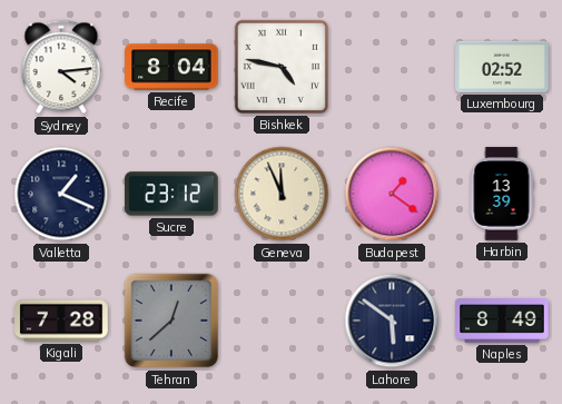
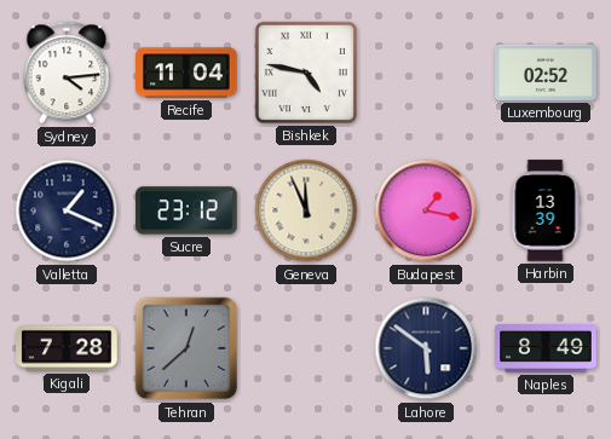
Recife: 8:04 -> 11:04 (186, 73)
Budapest: 1:21 -> 1:17 (426, 210)
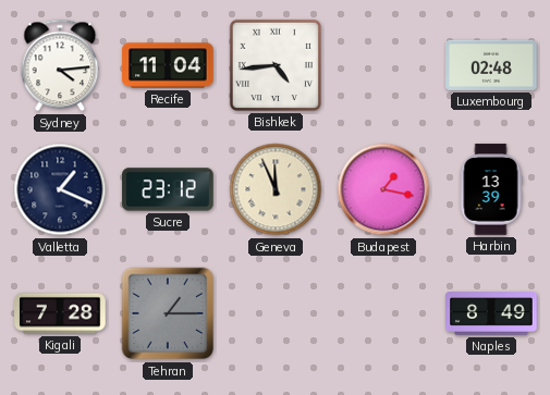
Bishkek: 4:47 -> 4:44 (276, 65)
Luxembourg: 02:52 -> 02:48 (491, 65)
Tehran: 12:38 -> 1:15 (168, 313)
Lahore: 5:51 -> none (426, 348)
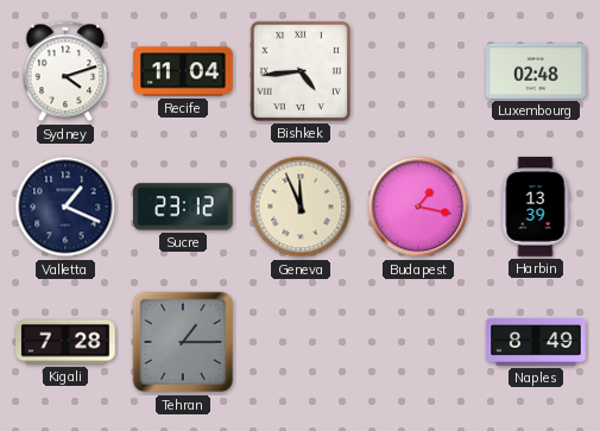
Sydney: 4:14 -> 4:12 (65, 71)
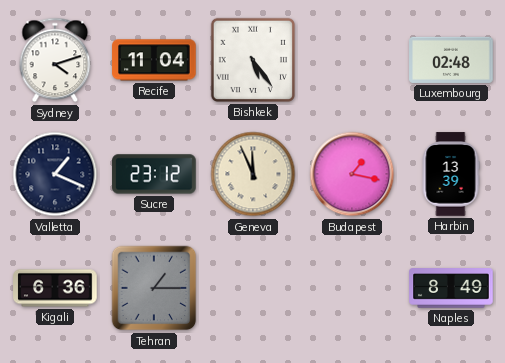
Bishkek: 4:44 -> 5:24 (253, 60)
Kigali: 7:28 -> 6:36 (55, 288)
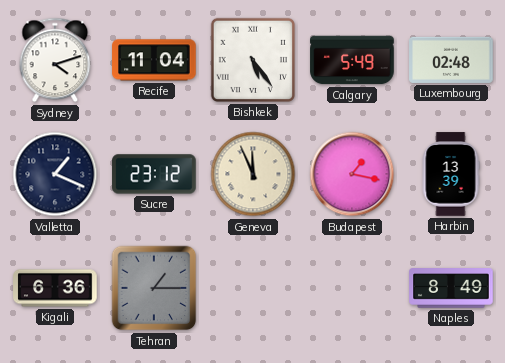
Calgary: none -> 5:49 (352, 60)
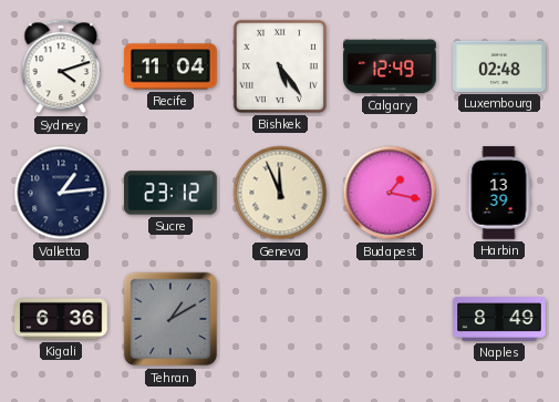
Calgary: 5:49 -> 12:49 (390, 66)
Valletta: 1:19 -> 1:14 (61, 193)
Tehran: 1:15 -> 1:10 (170, 319)
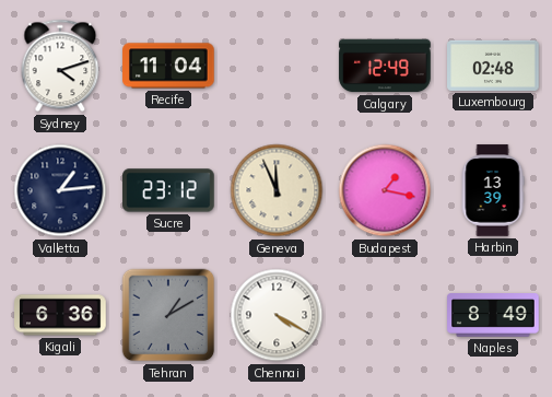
Bishkek: 5:24 -> none (280, 66)
Chennai: none -> 4:20 (277, 315)
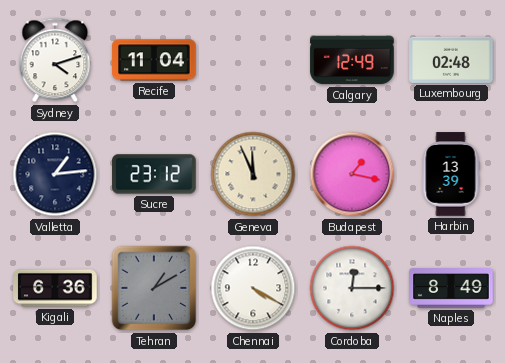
Cordoba: none -> 12:15 (352, 288)
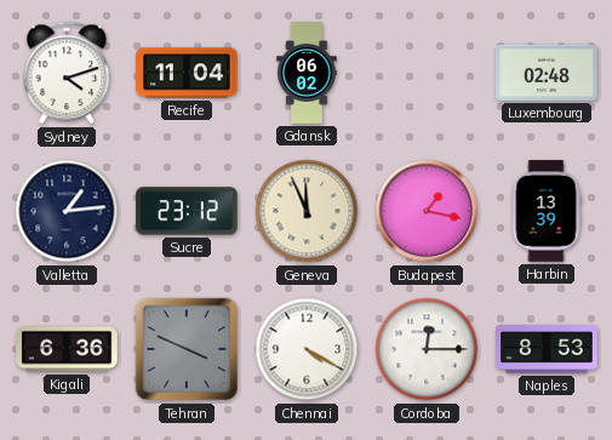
Gdansk: none -> 06:02 (307, 73)
Calgary: 12:49 -> none (352, 60)
Tehran: 1:10 -> 3:49 (187, 349)
Naples: 8:49 -> 8:53 (547, 349)
